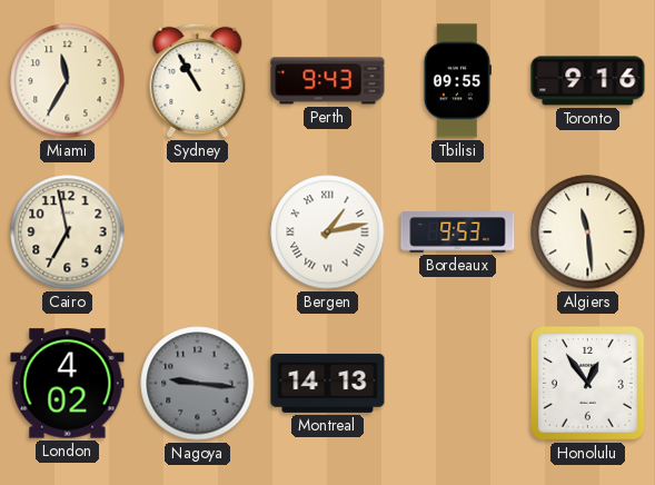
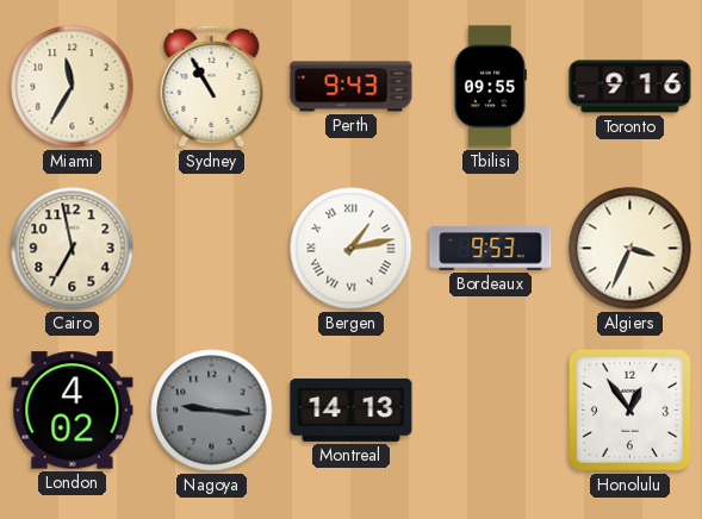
Algiers: 11:29 -> 3:34 (630, 249)
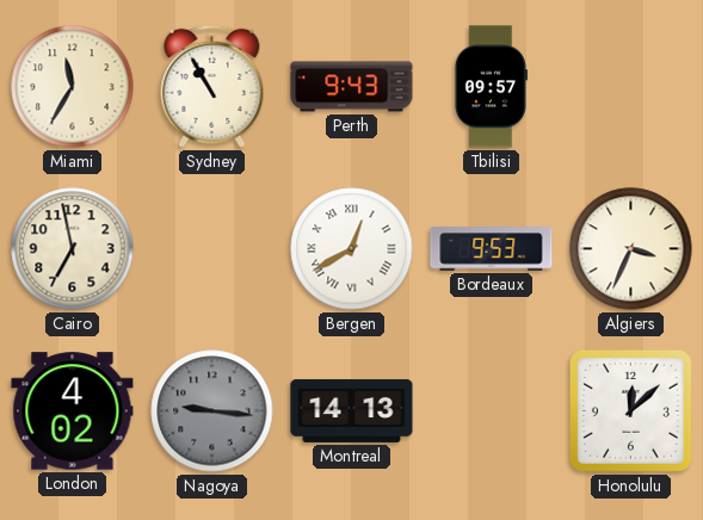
Tbilisi: 09:55 -> 09:57 (491, 87)
Toronto: 9:16 -> none (630, 87)
Bergen: 1:13 -> 12:40 (352, 249)
Honolulu: 12:54 -> 12:08 (630, 410)
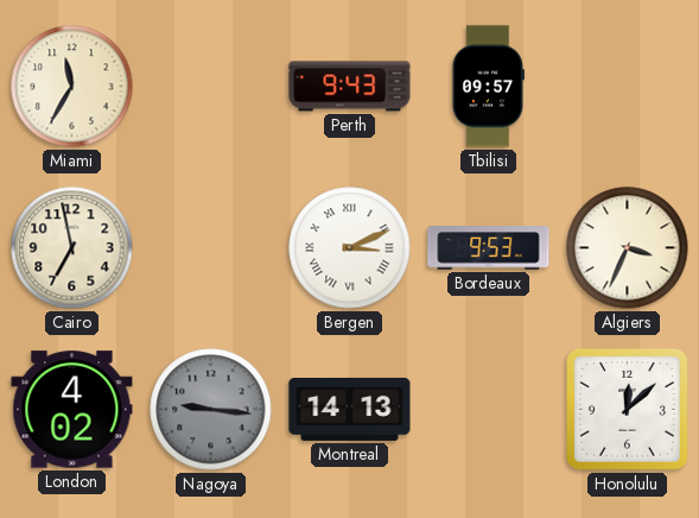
Sydney: 10:55 -> none (212, 86)
Bergen: 12:40 -> 3:11 (350, 248)
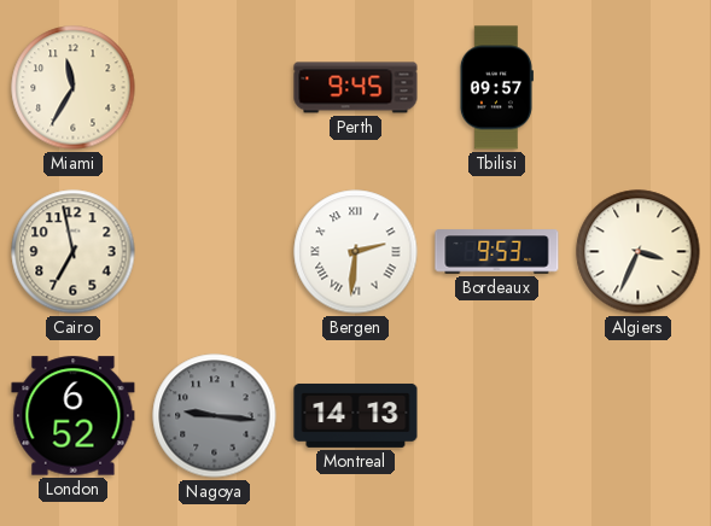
Perth: 9:43 -> 9:45 (356, 88)
Bergen: 3:11 -> 2:31 (356, 252)
London: 4:02 -> 6:52 (74, 416)
Honolulu: 12:08 -> none (627, 409)
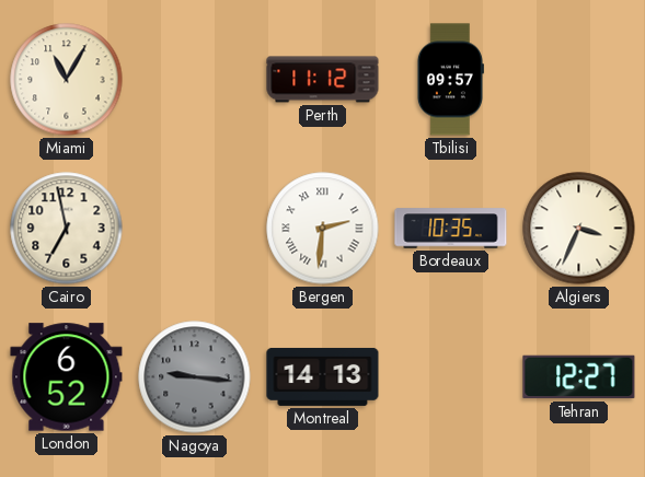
Miami: 11:35 -> 11:05 (67, 80)
Perth: 9:45 -> 11:12 (323, 80)
Bordeaux: 9:53 -> 10:35 (451, 229)
Tehran: none -> 12:27 (579, 377)
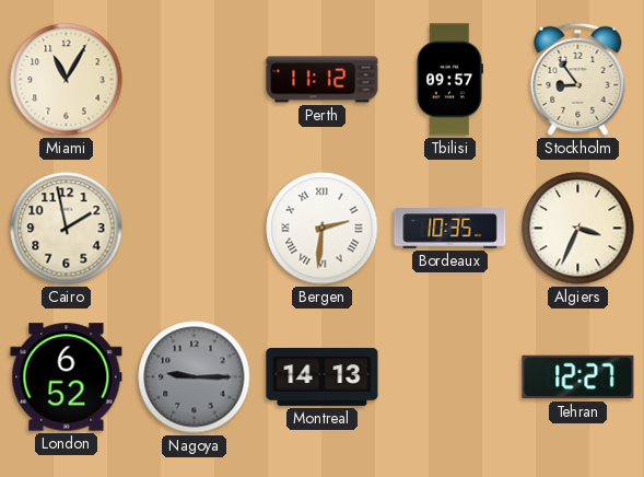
Stockholm: none -> 8:54 (578, 79)
Cairo: 6:58 -> 1:58 (67, 229)
Nagoya: 9:16 -> 9:15 (195, 377)
